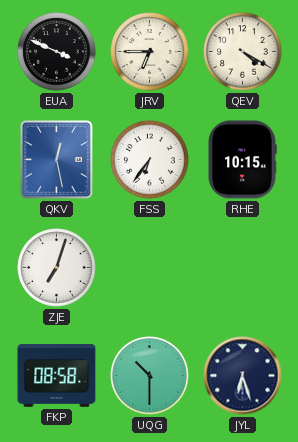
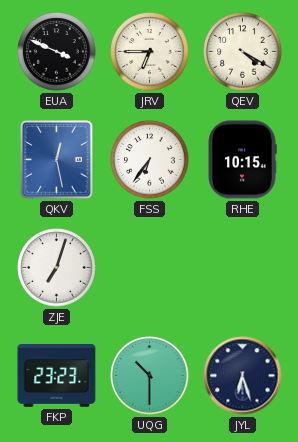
FKP: 08:58 -> 23:23 (57, 376)
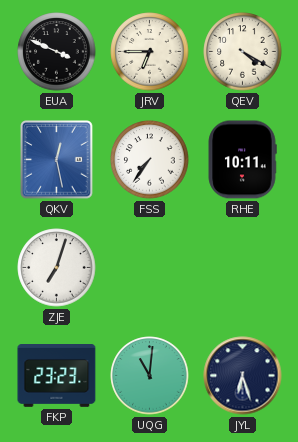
FSS: 6:36 -> 7:36 (150, 160)
RHE: 10:15 -> 10:11 (242, 160)
UQG: 10:30 -> 11:01 (150, 376)
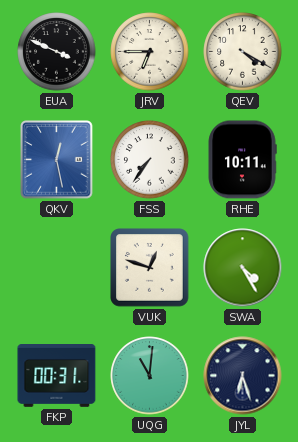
ZJE: 7:03 -> none (57, 268)
VUK: none -> 12:48 (150, 268)
SWA: none -> 4:25 (243, 268)
FKP: 23:23 -> 00:31 (57, 376)
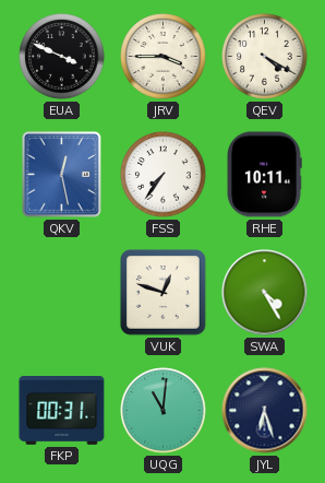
JRV: 6:45 -> 3:45 (164, 57)
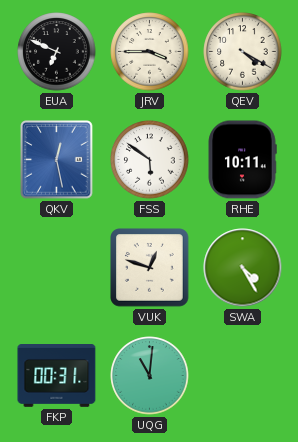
EUA: 3:49 -> 6:49 (57, 52)
FSS: 7:36 -> 5:51 (150, 160)
JYL: 6:27 -> none (265, 411)
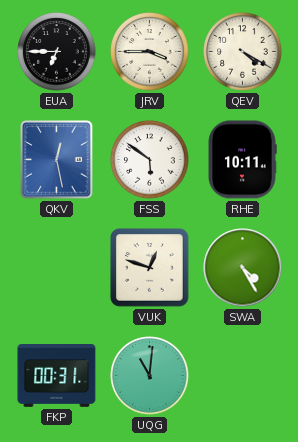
EUA: 6:49 -> 6:45 (57, 52)
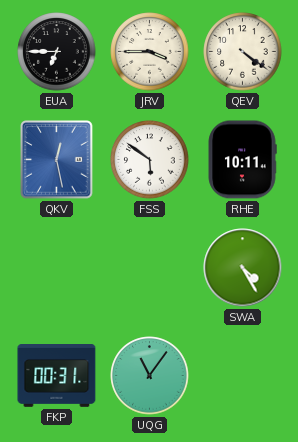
QEV: 4:20 -> 4:21 (243, 52)
VUK: 12:48 -> none (150, 268)
UQG: 11:01 -> 11:06 (150, 376)
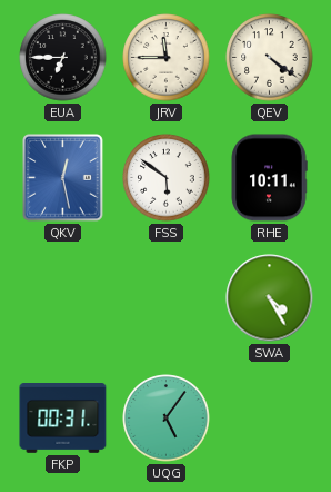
JRV: 3:45 -> 11:45 (167, 58)
UQG: 11:06 -> 5:06 (167, 419)
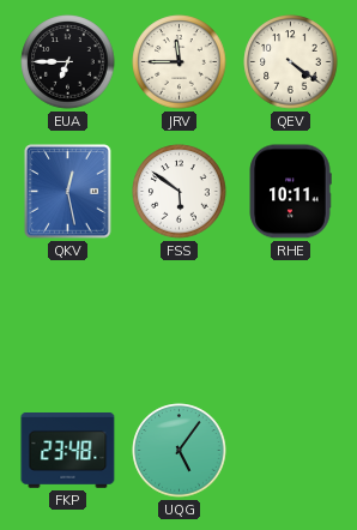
SWA: 4:25 -> none (270, 298)
FKP: 00:31 -> 23:48 (68, 451)
